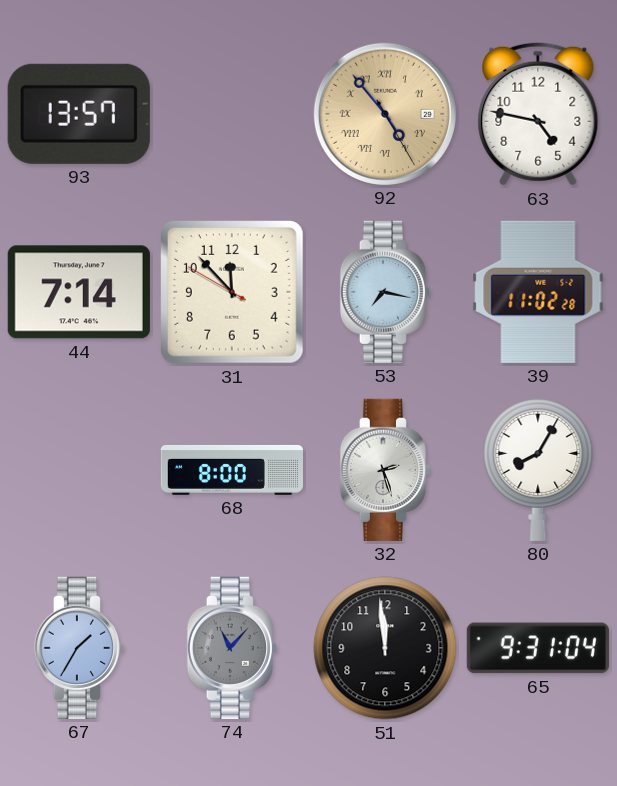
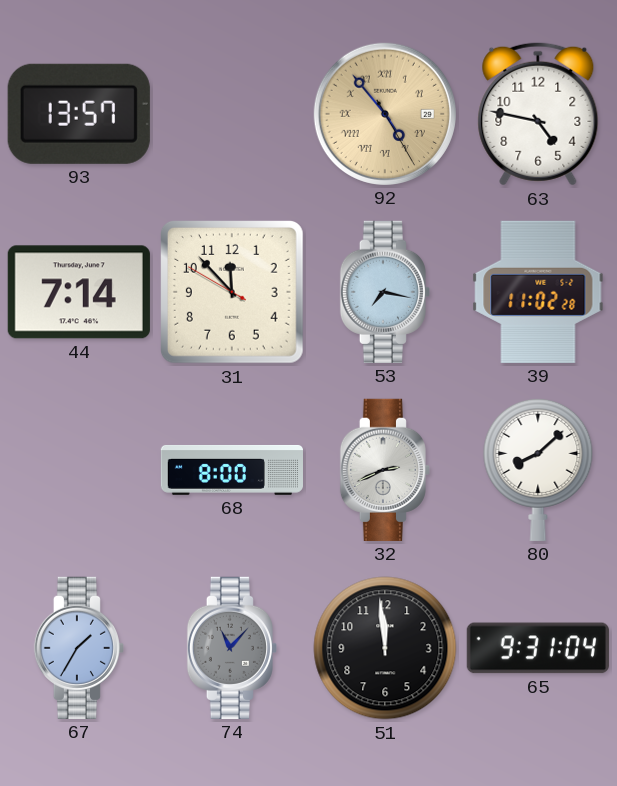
32: 2:27 -> 2:41 (385, 470)
80: 8:05 -> 8:08 (538, 469)
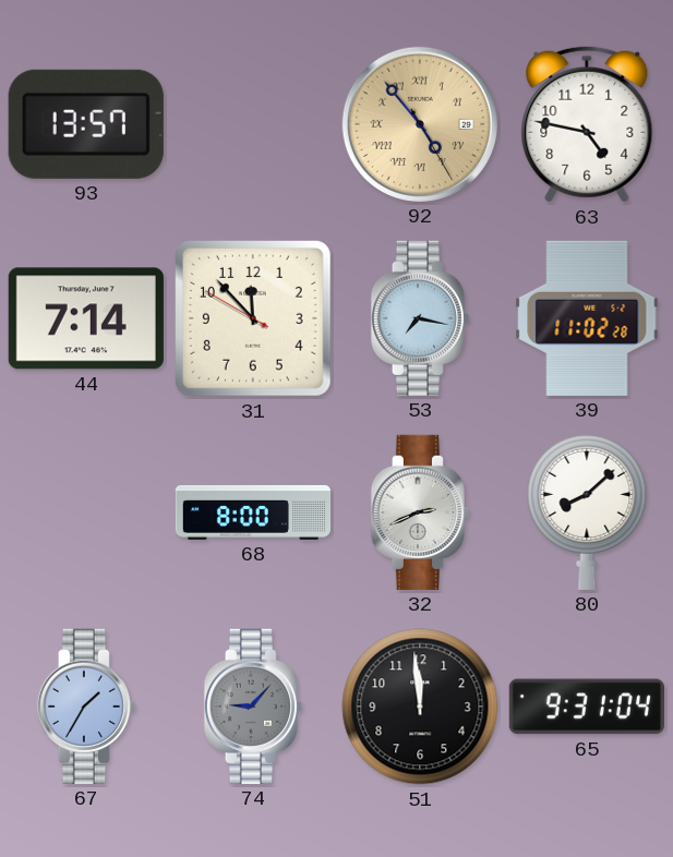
74: 11:07 -> 9:07 (253, 707)
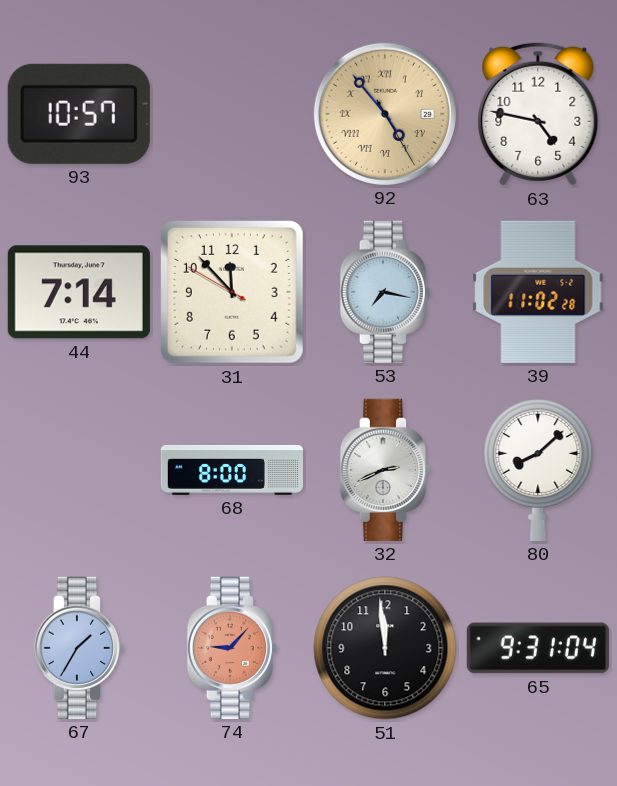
93: 13:57 -> 10:57 (79, 114)
74 dial: grey -> salmon (232, 648)
